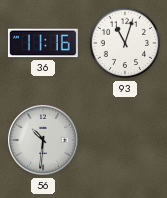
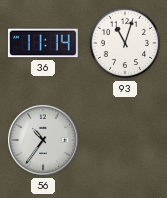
36: 11:16 -> 11:14 (43, 43)
56: 10:31 -> 10:36 (43, 140)
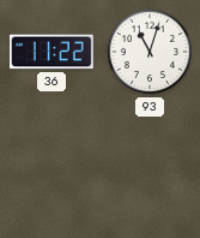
36: 11:14 -> 11:22 (51, 52)
56: 10:36 -> none (43, 140)
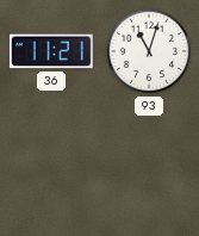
36: 11:22 -> 11:21 (51, 51)
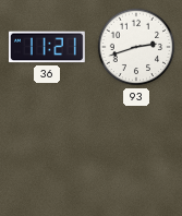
93: 11:03 -> 2:42 (136, 47)
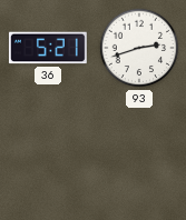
36: 11:21 -> 5:21 (48, 48)
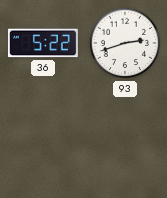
36: 5:21 -> 5:22 (43, 43)
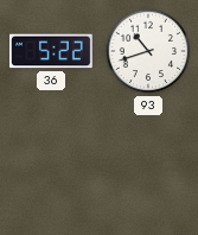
93: 2:42 -> 10:42 (148, 51)
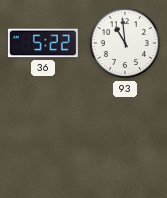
93: 10:42 -> 10:59 (125, 43)
